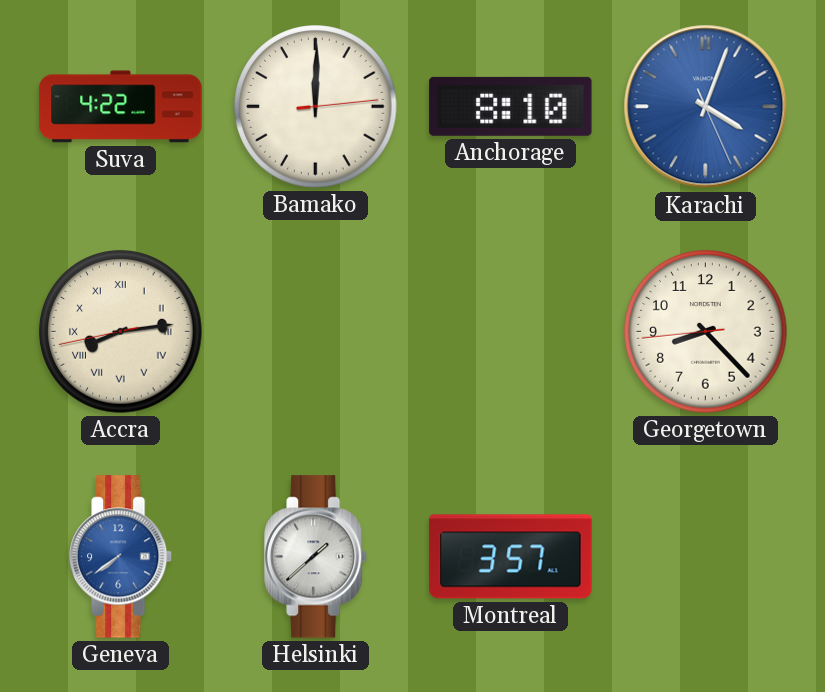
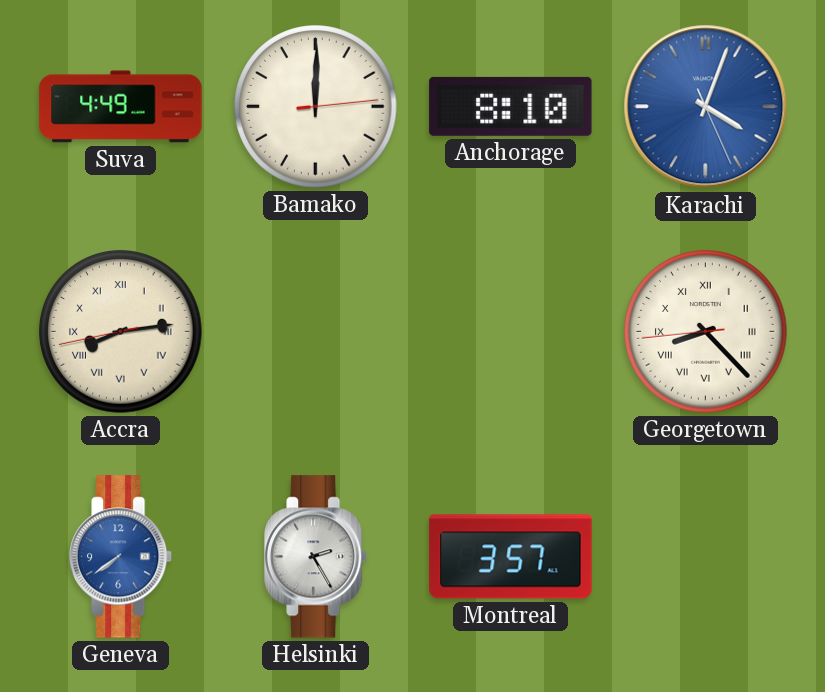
Suva: 4:22 -> 4:49 (121, 107)
Georgetown numerals: Arabic -> Roman (706, 332)
Helsinki: 1:38 -> 2:25 (316, 557)
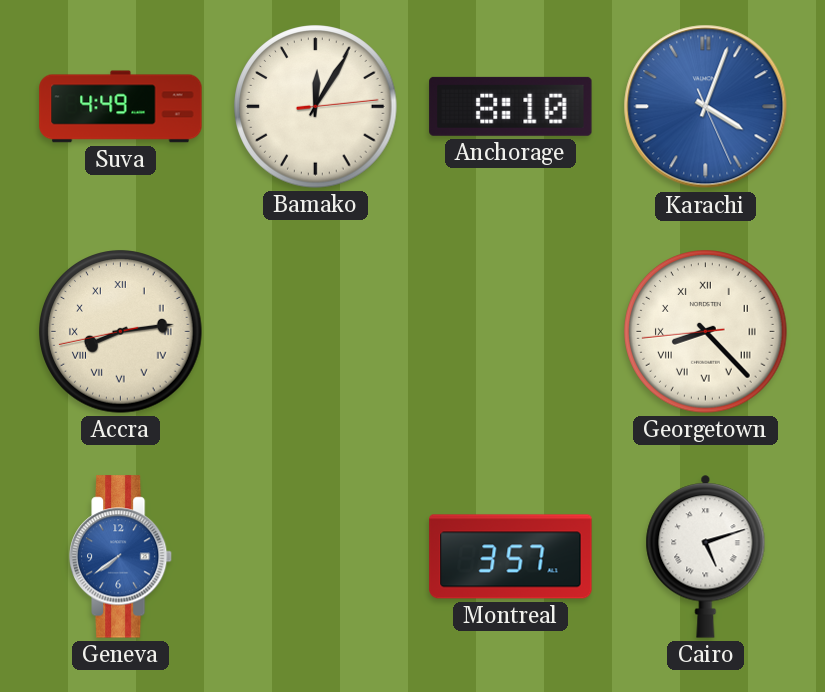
Bamako: 12:00 -> 12:05 (316, 107)
Helsinki: 2:25 -> none (316, 557)
Cairo: none -> 5:12 (706, 556)
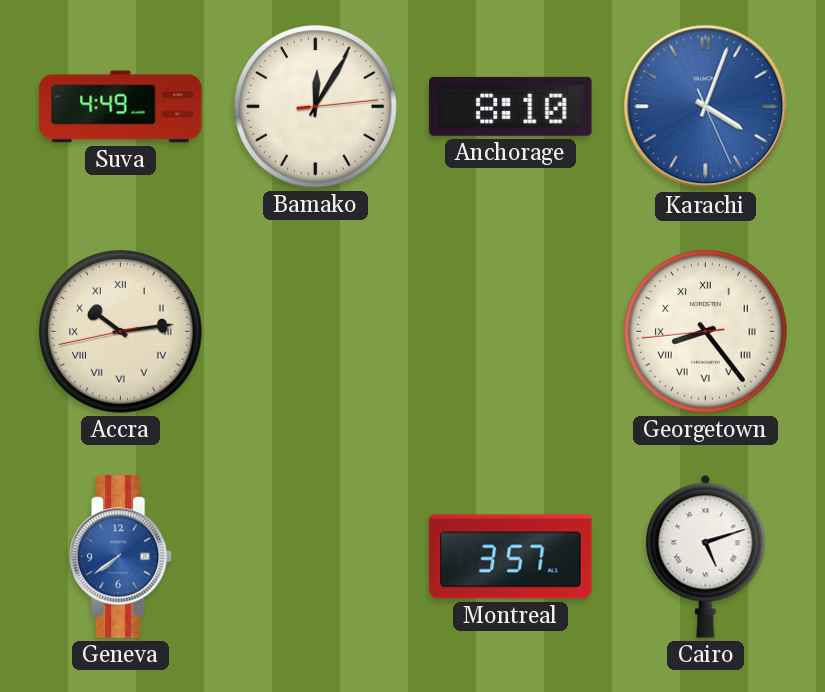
Accra: 8:13 -> 10:13 (121, 332)
Georgetown: 8:22 -> 8:23 (706, 332)
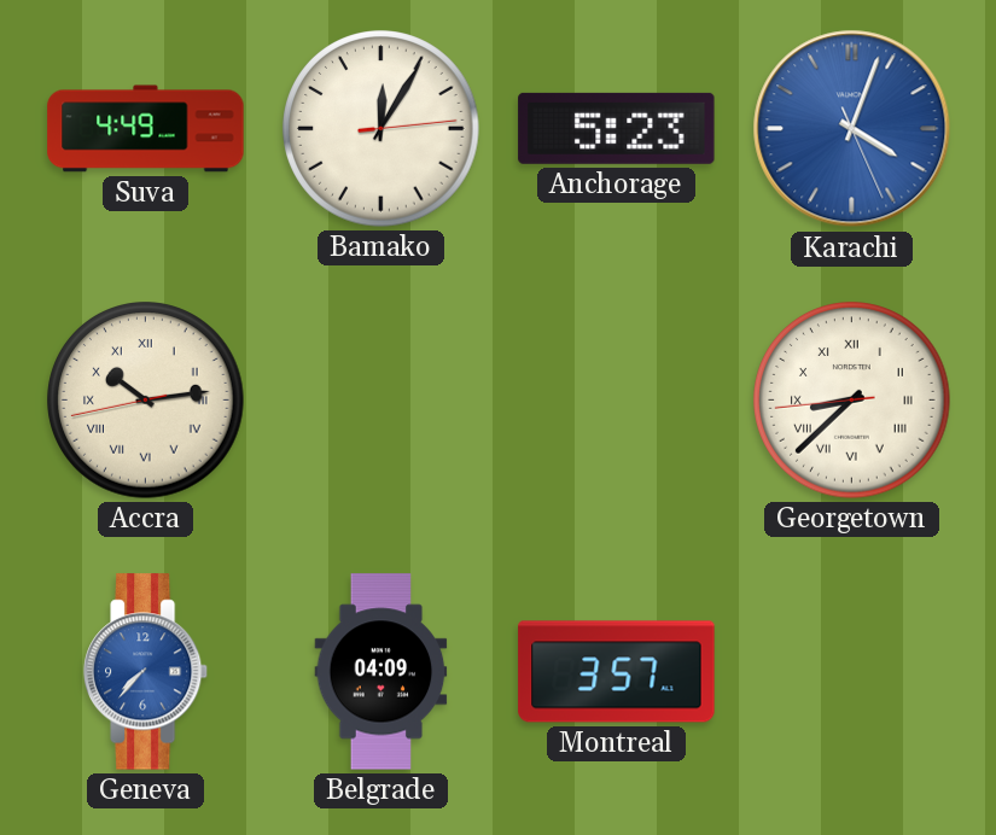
Anchorage: 8:10 -> 5:23 (617, 128)
Georgetown: 8:23 -> 8:37 (852, 401)
Geneva: 7:39 -> 7:37 (146, 672)
Belgrade: none -> 04:09 (381, 672)
Cairo: 5:12 -> none (706, 556)
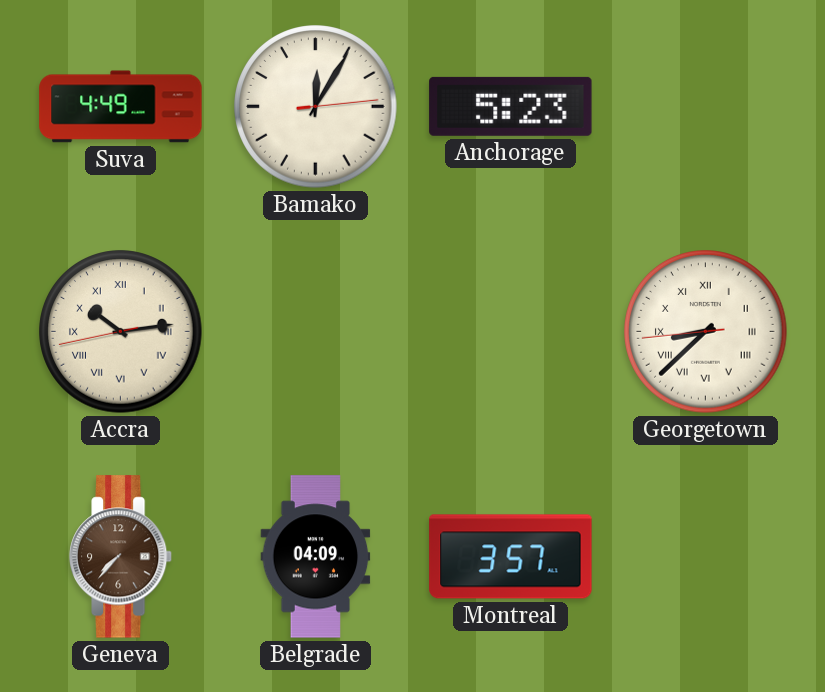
Karachi: 4:03 -> none (852, 129)
Geneva dial: blue -> brown (121, 557)
